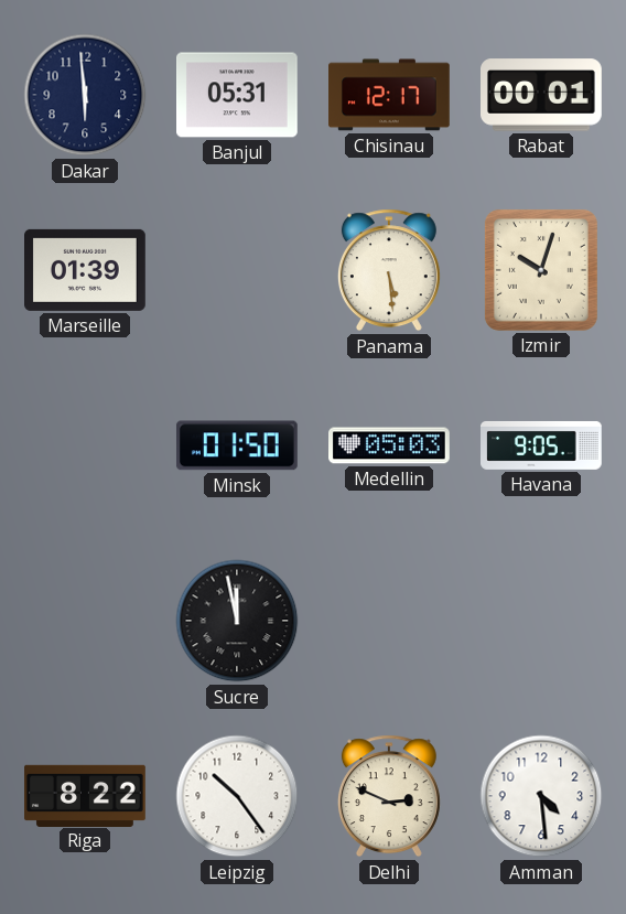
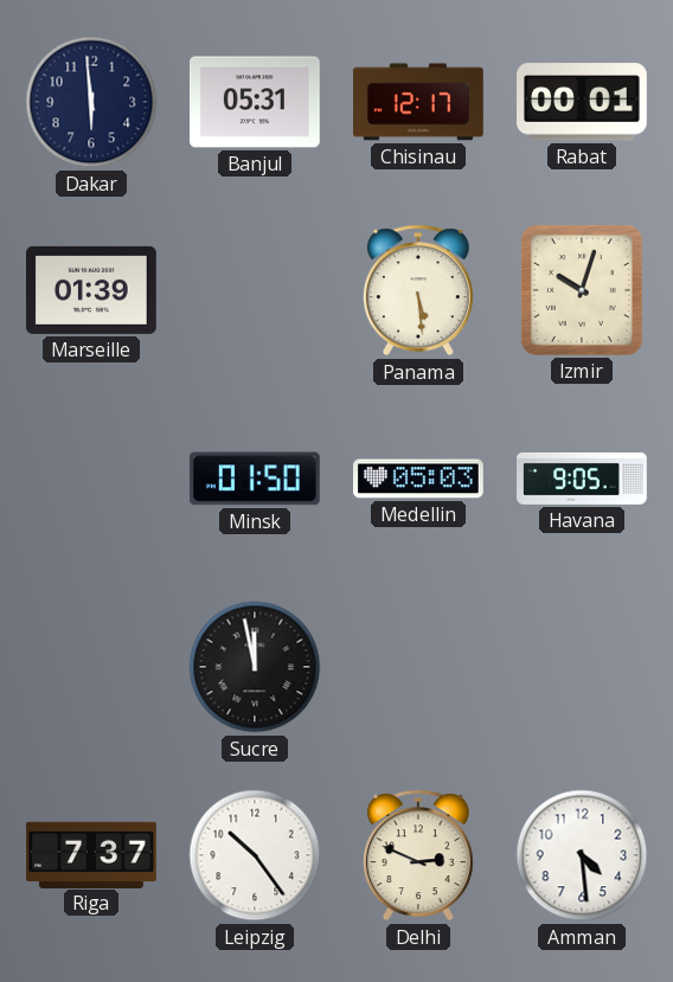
Riga: 8:22 -> 7:37 (91, 854)
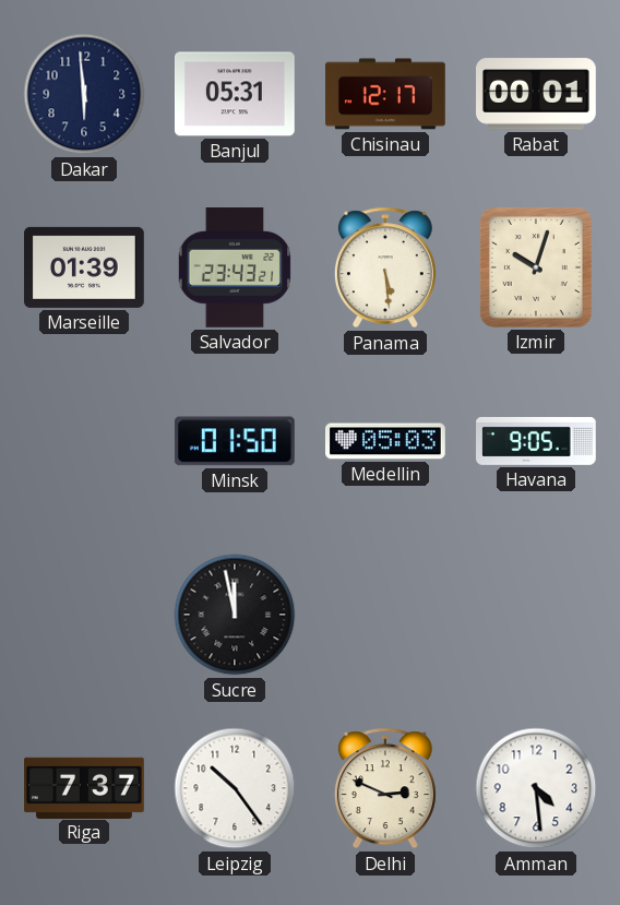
Salvador: none -> 23:43 (235, 269)
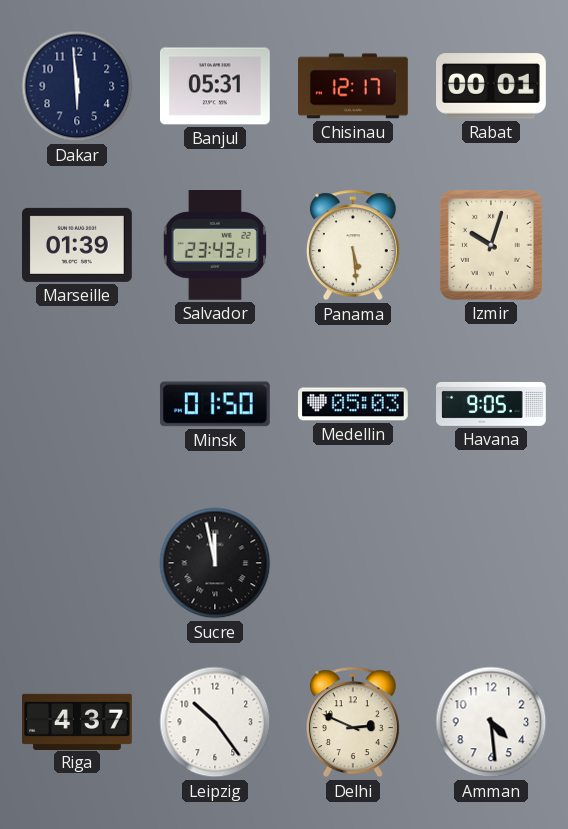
Riga: 7:37 -> 4:37 (77, 721)
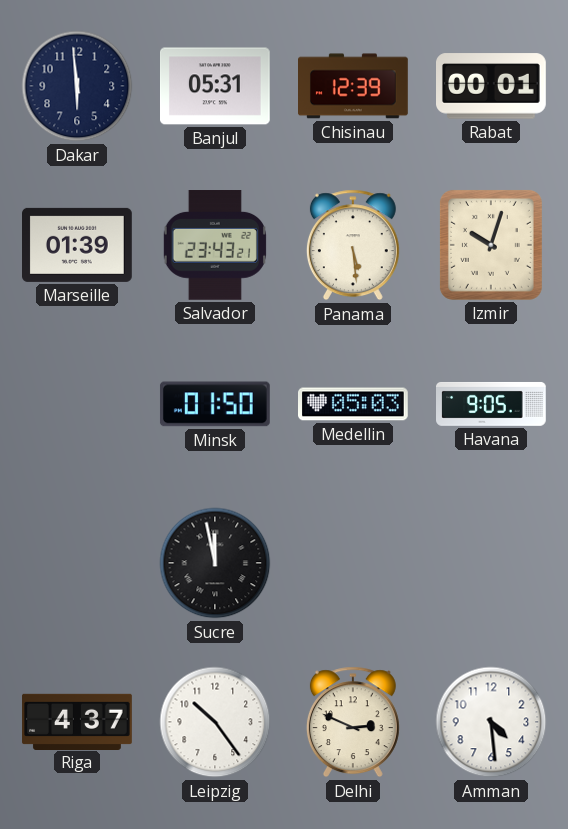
Chisinau: 12:17 -> 12:39 (354, 86)
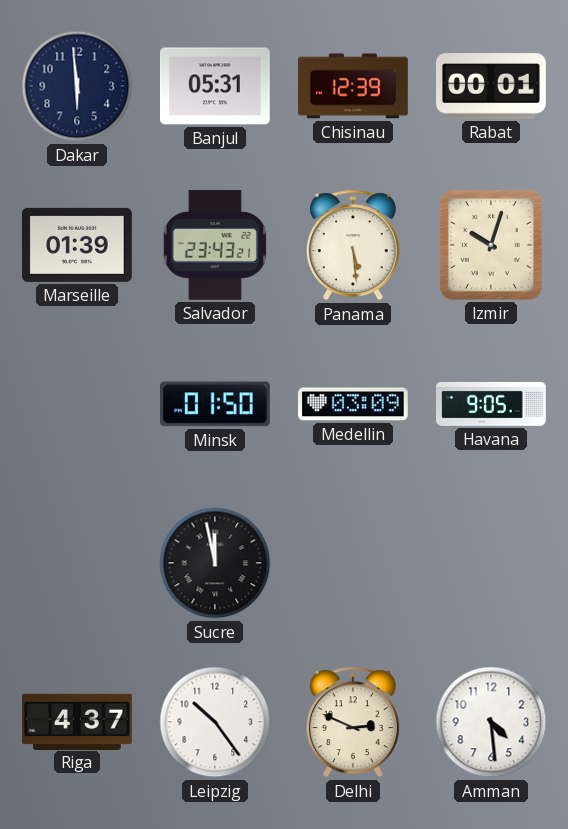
Medellin: 05:03 -> 03:09 (354, 404)
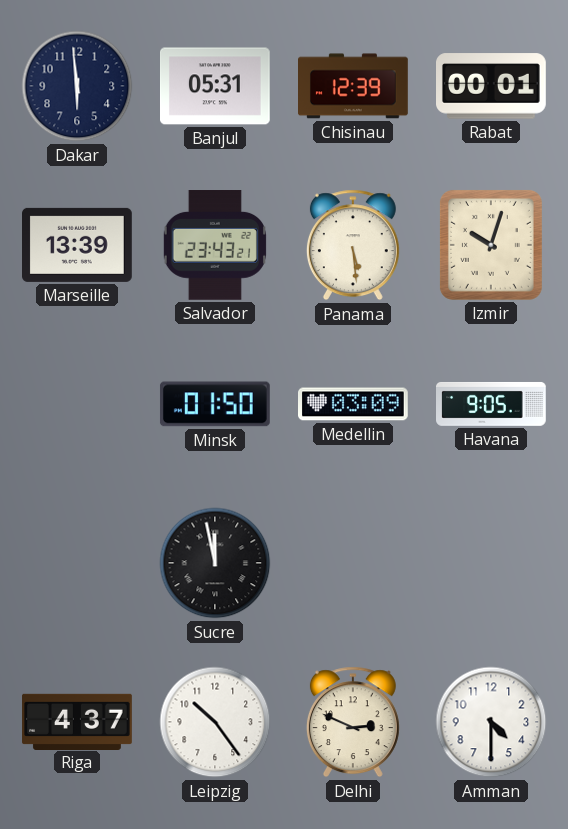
Marseille: 01:39 -> 13:39 (78, 245)
Amman: 4:29 -> 4:30 (491, 722)
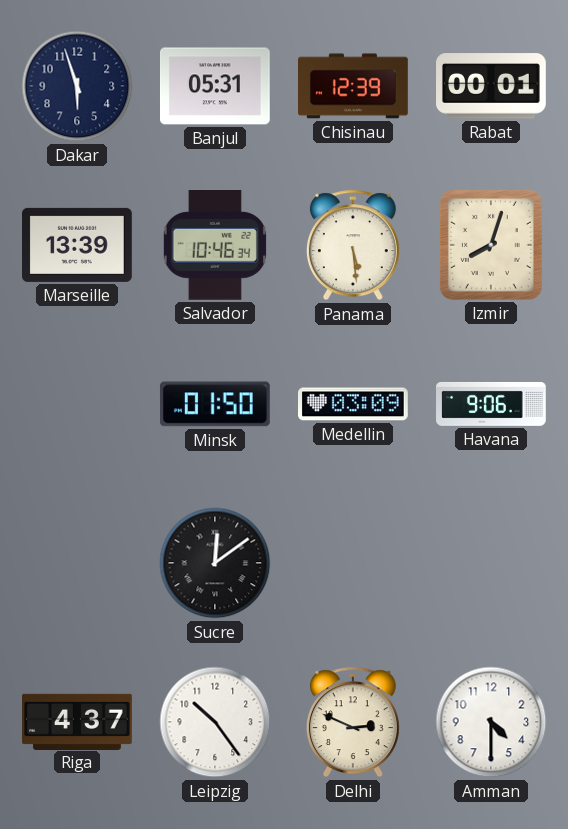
Dakar: 5:59 -> 5:57 (77, 86)
Salvador: 23:43 -> 10:46 (215, 246)
Izmir: 10:03 -> 8:03 (491, 245)
Havana: 9:05 -> 9:06 (492, 404)
Sucre: 11:58 -> 12:09 (215, 563)
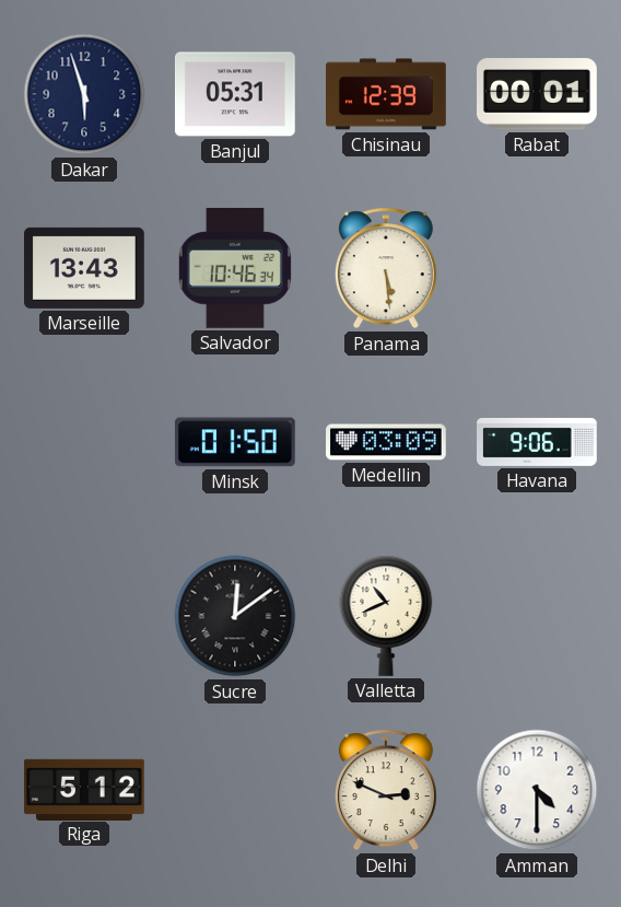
Marseille: 13:39 -> 13:43 (85, 268)
Izmir: 8:03 -> none (491, 245)
Valletta: none -> 10:41 (386, 616)
Riga: 4:37 -> 5:12 (84, 789)
Leipzig: 10:24 -> none (215, 722)
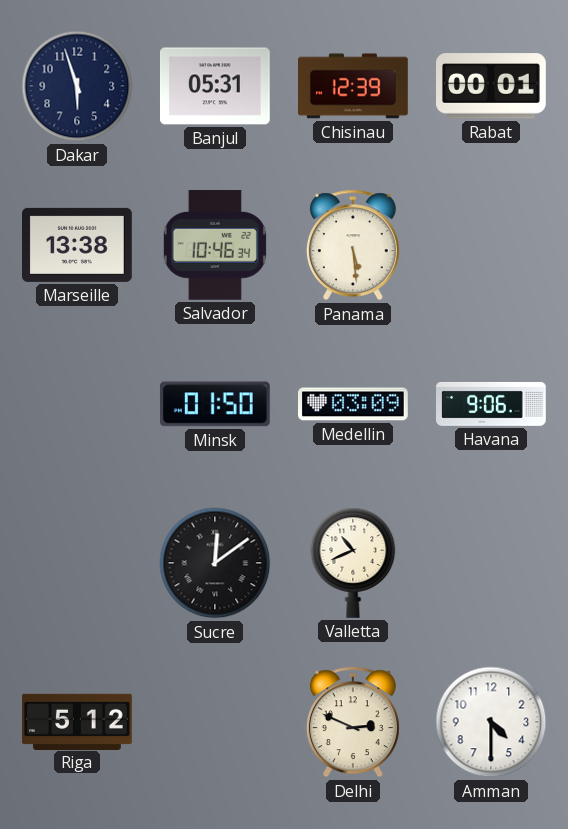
Marseille: 13:43 -> 13:38 (78, 245)
